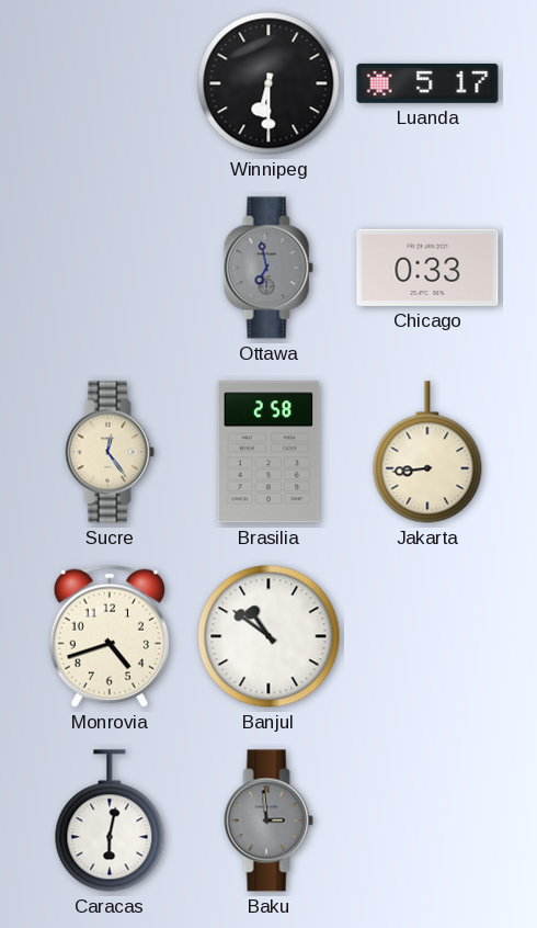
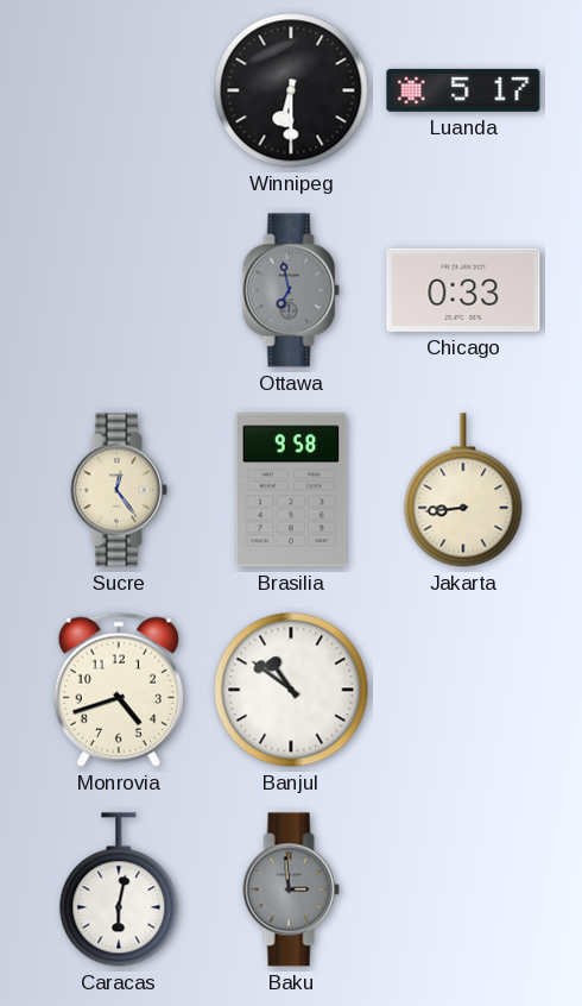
Brasilia: 2:58 -> 9:58 (291, 490)
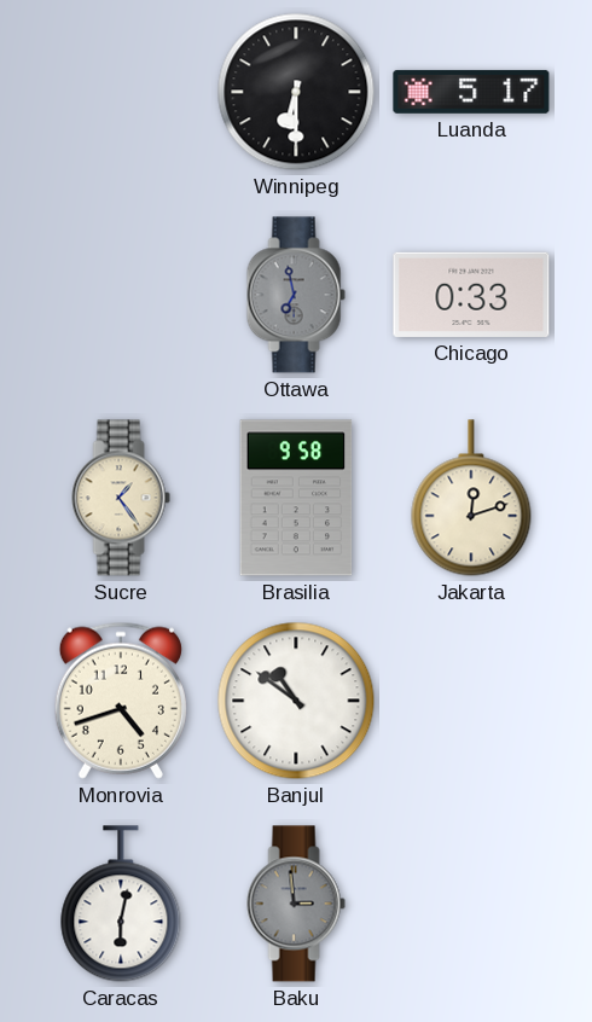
Sucre: 12:24 -> 1:24 (121, 498)
Jakarta: 8:44 -> 12:12 (471, 498)
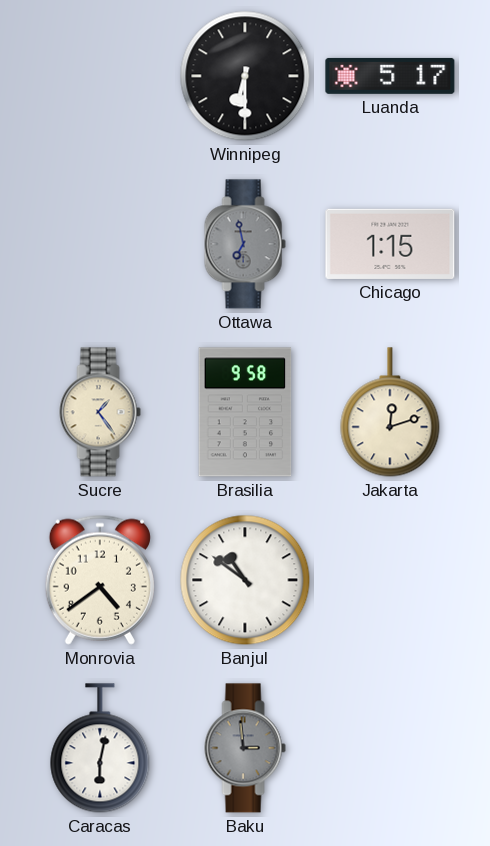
Chicago: 0:33 -> 1:15 (390, 244)
Monrovia: 4:42 -> 4:39 (100, 580)
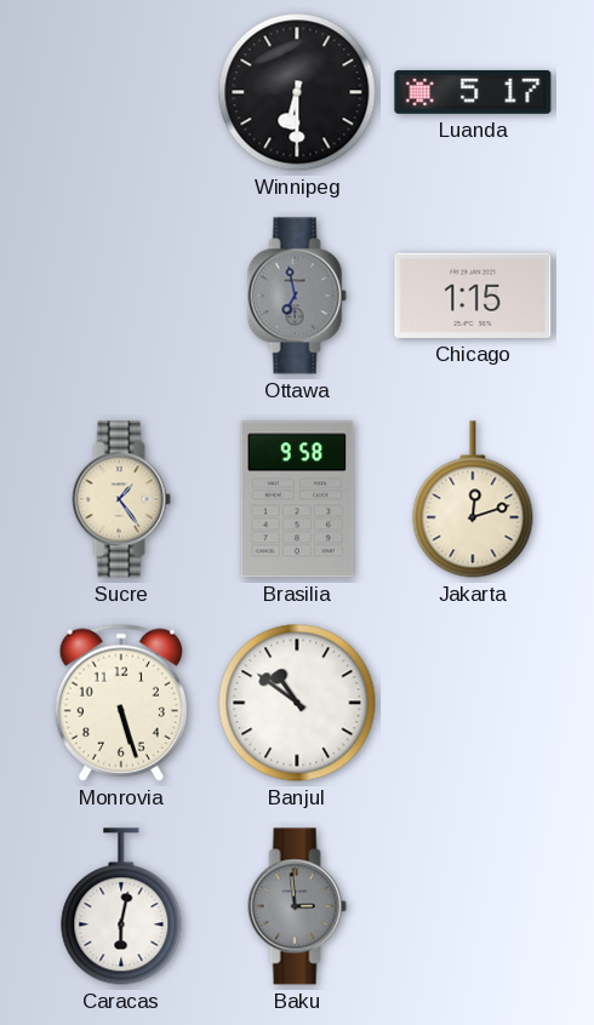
Monrovia: 4:39 -> 5:27 (121, 703)
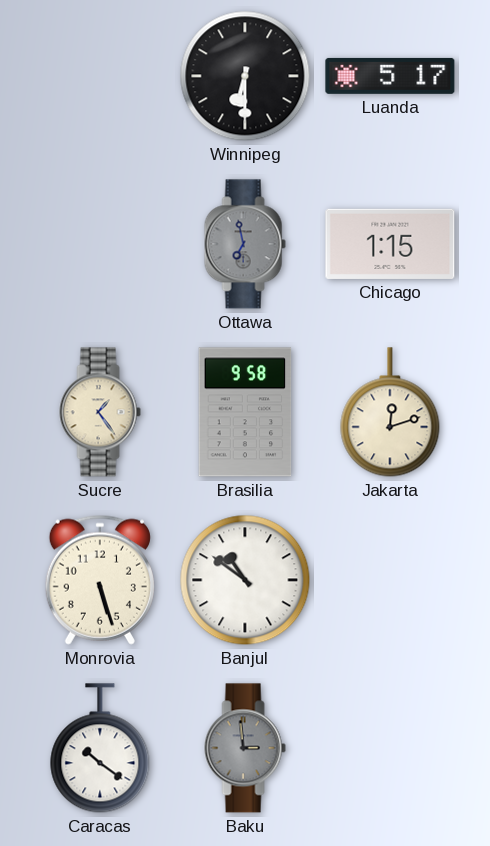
Caracas: 6:02 -> 10:21 (100, 748)
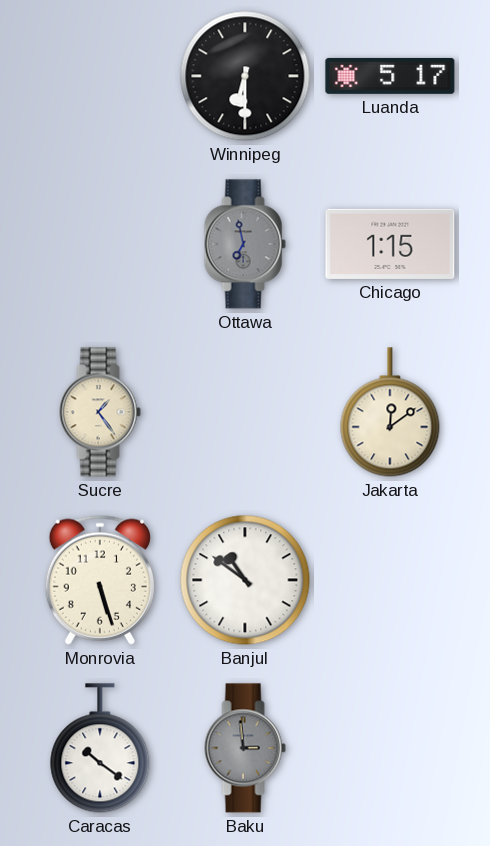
Brasilia: 9:58 -> none (245, 412)
Jakarta: 12:12 -> 12:09 (390, 412)
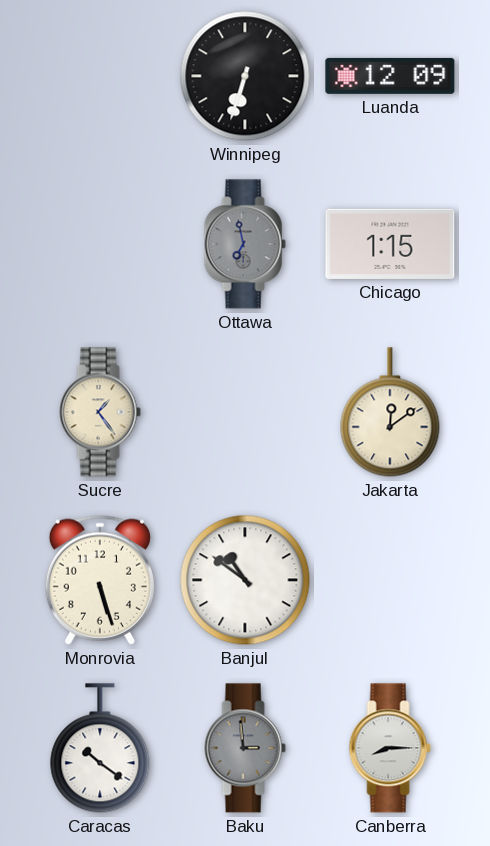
Winnipeg: 6:30 -> 6:33 (245, 76)
Luanda: 5:17 -> 12:09 (390, 76)
Canberra: none -> 8:15 (390, 748)
